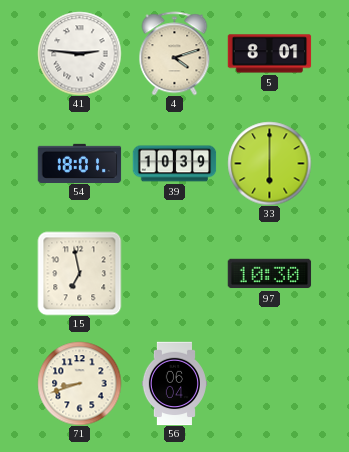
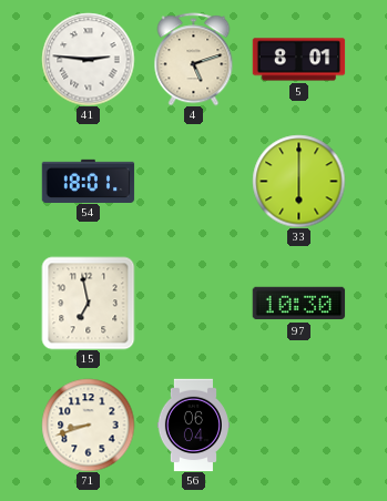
4: 4:12 -> 5:12 (194, 59)
39: 10:39 -> none (174, 164)
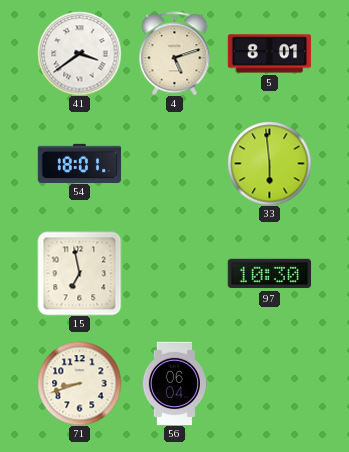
41: 2:46 -> 3:39 (79, 53)
33: 6:00 -> 5:59 (269, 163)
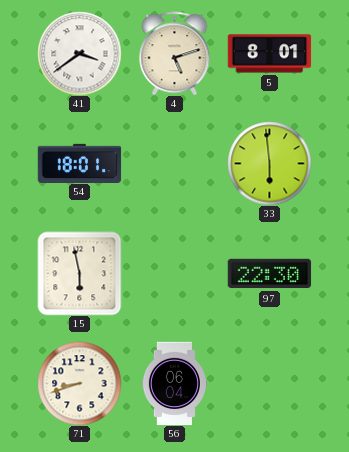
15: 6:58 -> 5:58 (79, 273)
97: 10:30 -> 22:30 (269, 274)
